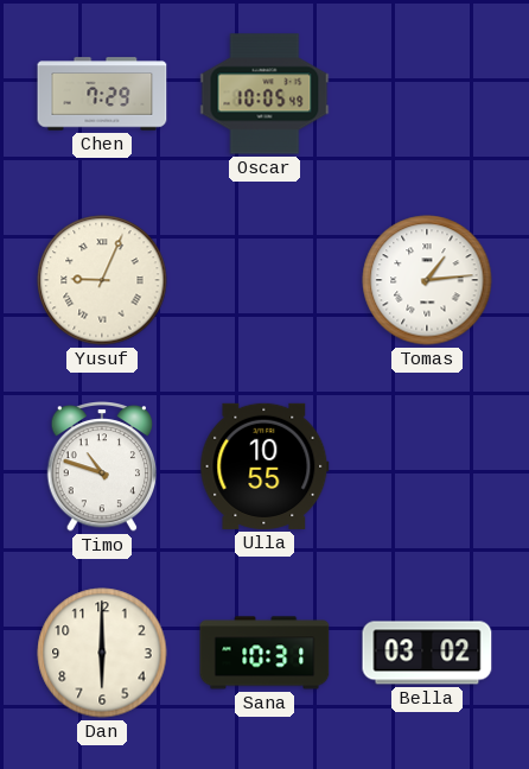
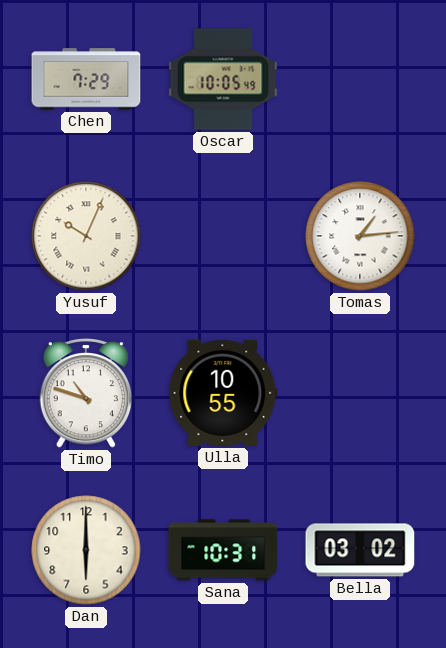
Yusuf: 9:04 -> 10:04 (86, 236)
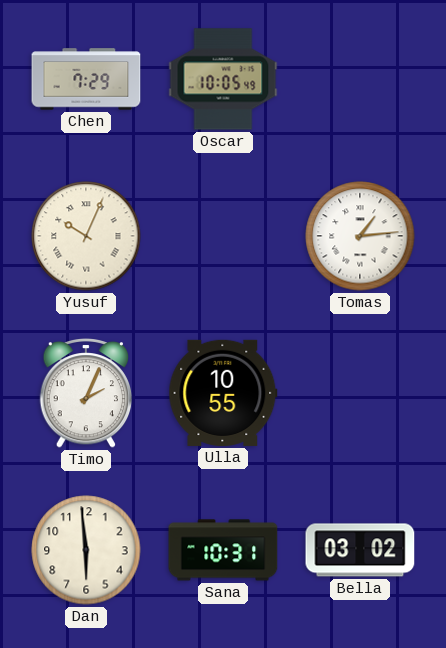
Timo: 10:48 -> 2:04 (86, 393)
Dan: 6:00 -> 5:59 (86, 550)
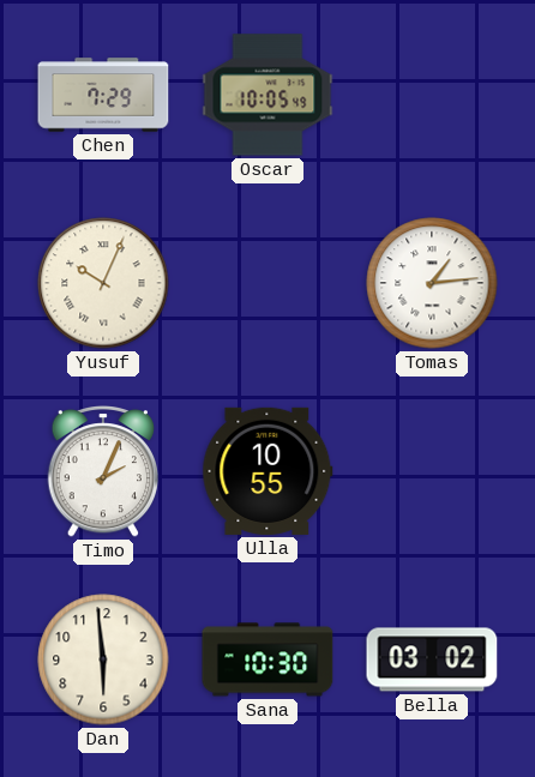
Sana: 10:31 -> 10:30 (267, 659)
